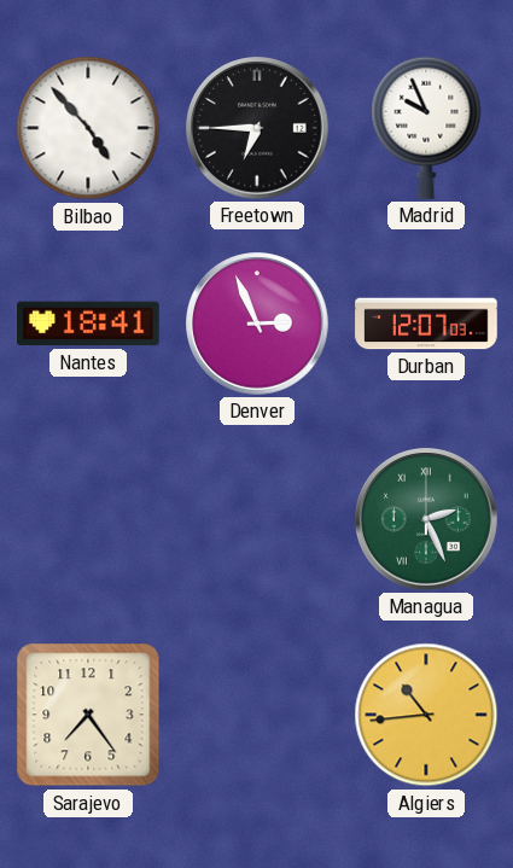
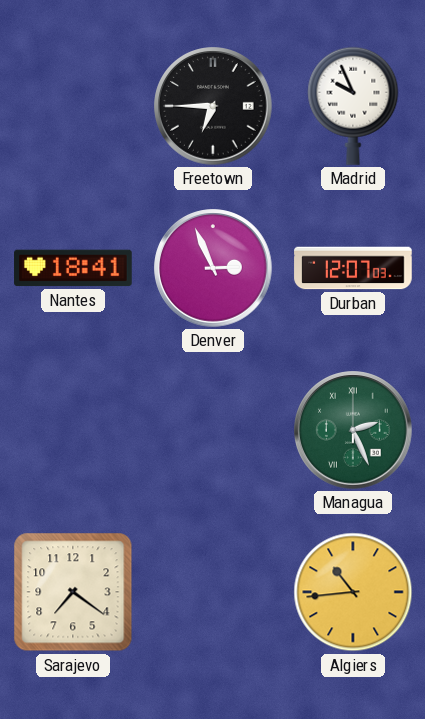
Bilbao: 4:53 -> none (88, 128)
Sarajevo: 7:24 -> 7:21 (73, 592)
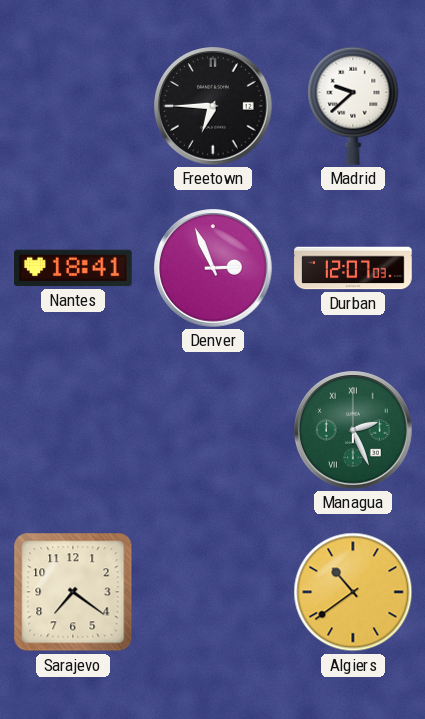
Madrid: 9:56 -> 9:38 (353, 106)
Algiers: 10:44 -> 10:39 (353, 592)
